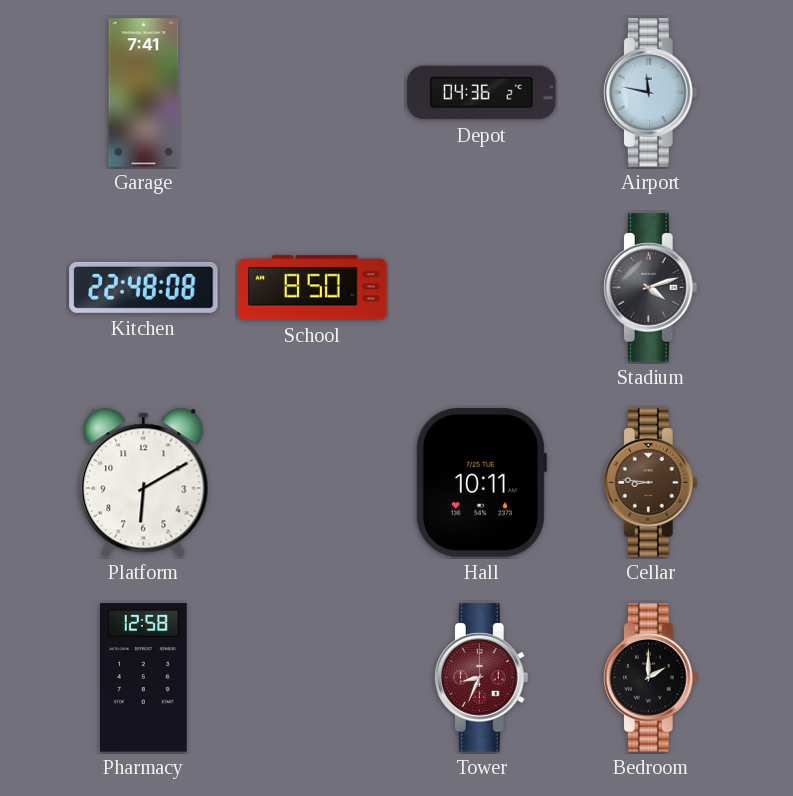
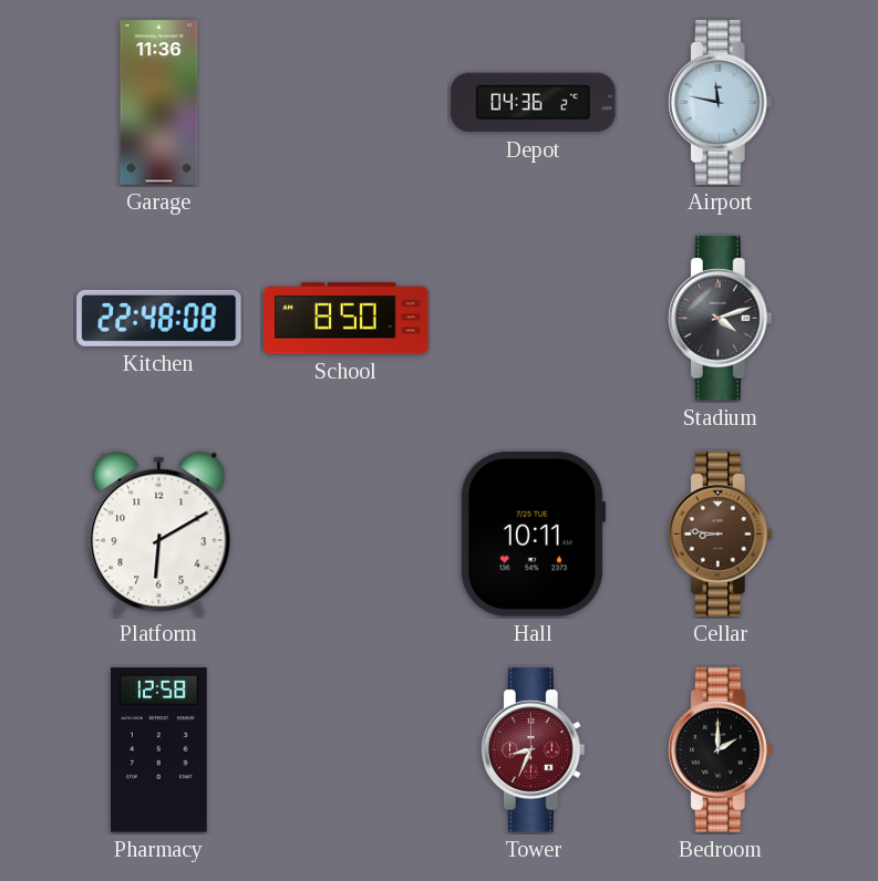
Garage: 7:41 -> 11:36 (159, 103)
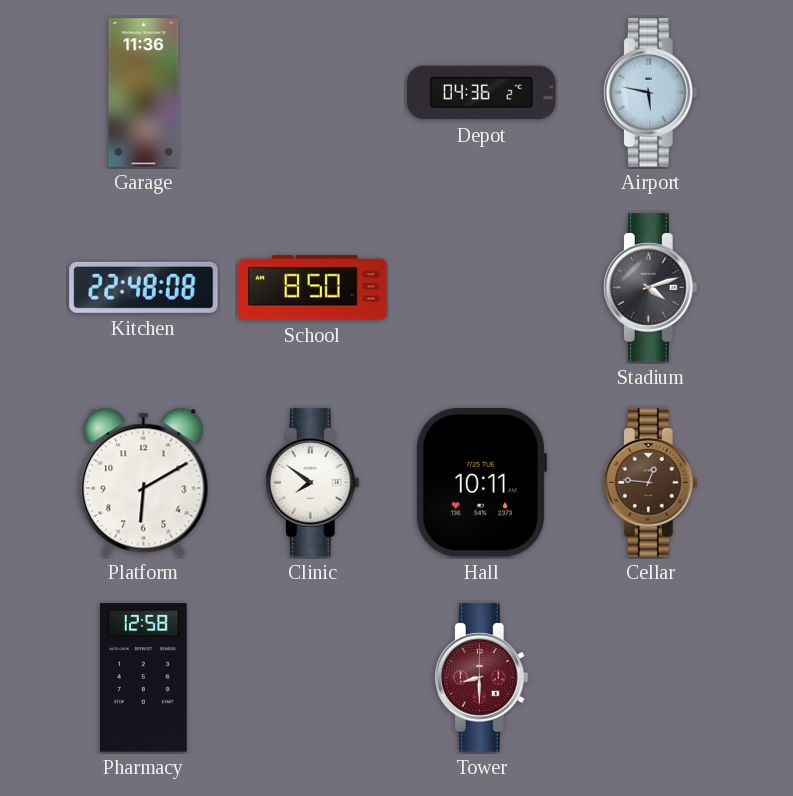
Airport: 11:47 -> 5:47 (650, 93)
Clinic: none -> 7:51 (312, 483)
Cellar: 8:46 -> 12:46 (650, 483)
Tower: 8:34 -> 8:30 (481, 678)
Bedroom: 2:00 -> none (720, 750)
